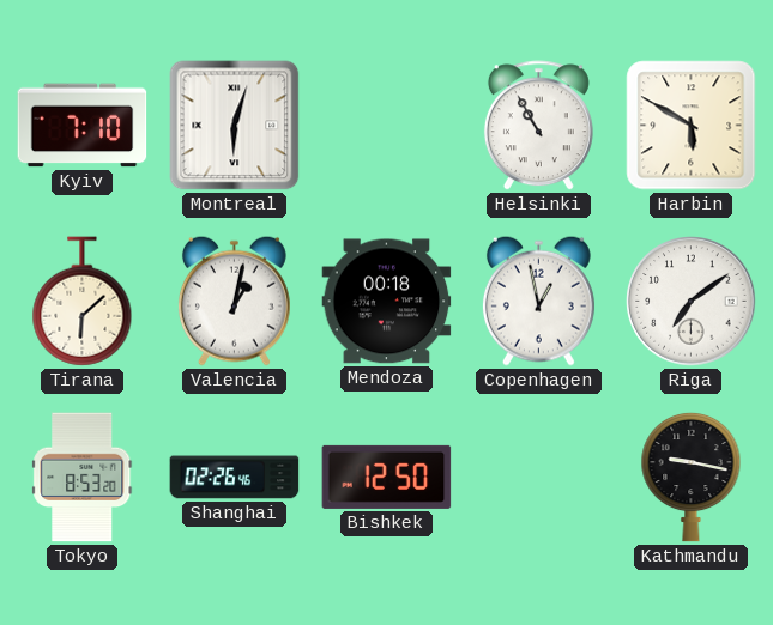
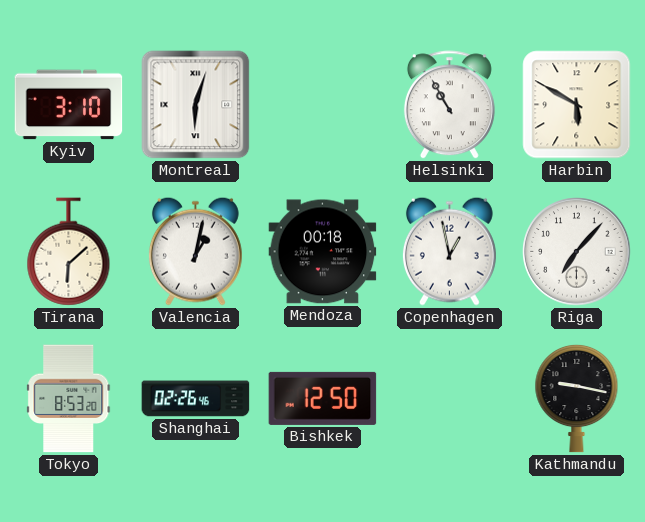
Kyiv: 7:10 -> 3:10 (69, 105)
Riga: 7:09 -> 7:07 (577, 252)
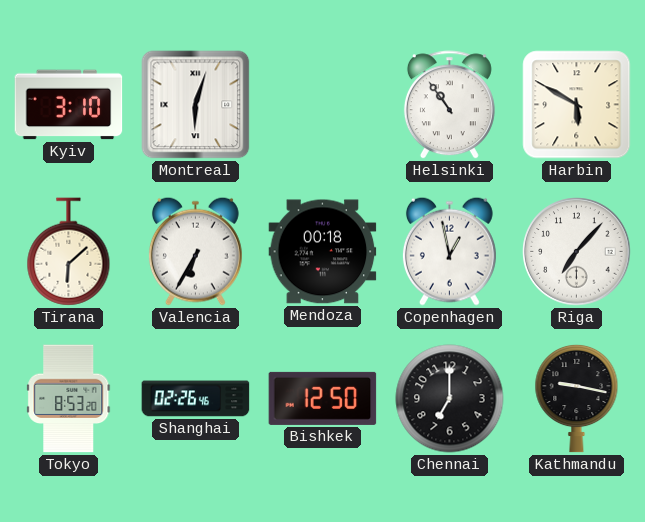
Helsinki: 10:55 -> 10:54 (449, 105)
Valencia: 1:02 -> 6:35 (195, 251)
Chennai: none -> 7:00 (450, 399)
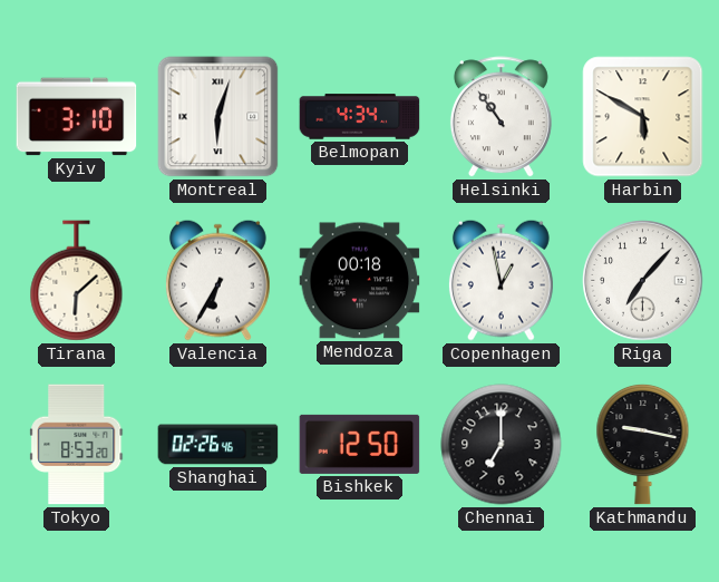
Belmopan: none -> 4:34 (360, 117)
